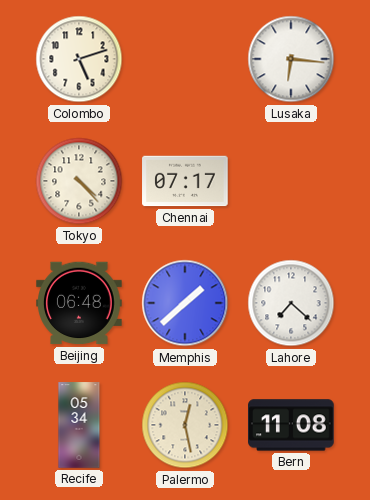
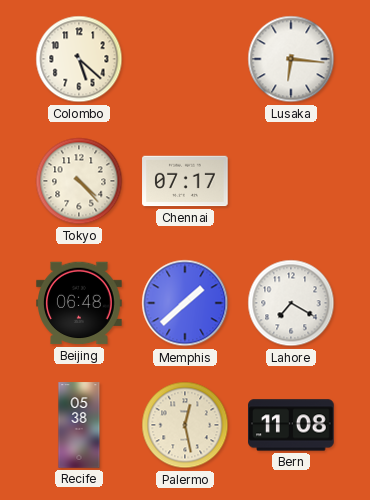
Colombo: 5:12 -> 5:22 (79, 59)
Lahore: 7:22 -> 7:20 (291, 303)
Recife: 05:34 -> 05:38 (79, 425)
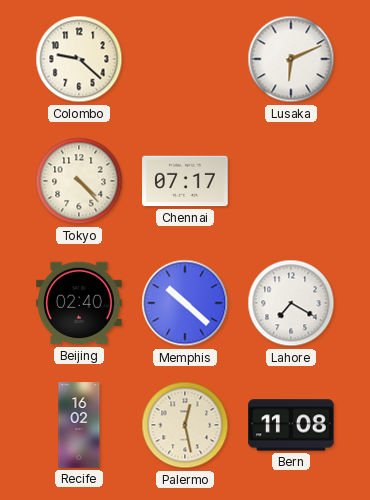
Colombo: 5:22 -> 9:22 (79, 59)
Lusaka: 6:16 -> 6:11 (291, 59)
Beijing: 06:48 -> 02:40 (79, 303)
Memphis: 1:38 -> 10:22 (185, 303)
Recife: 05:38 -> 16:02 (79, 425)
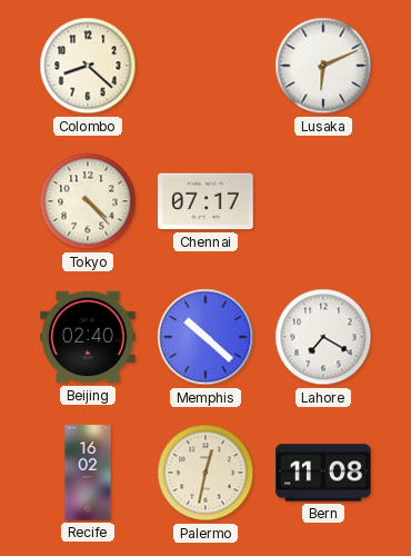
Colombo: 9:22 -> 8:22 (88, 66)
Palermo: 12:28 -> 12:32 (205, 473)
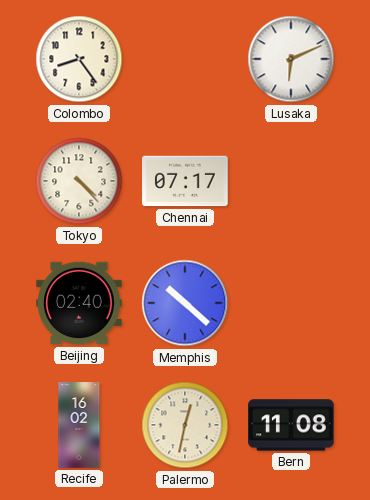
Colombo: 8:22 -> 8:24 (79, 59)
Lahore: 7:20 -> none (323, 337)
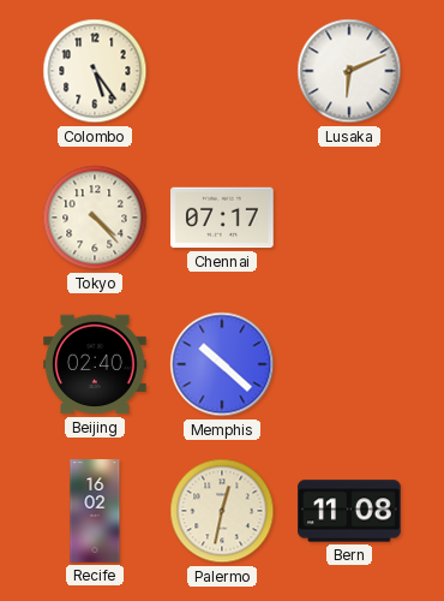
Colombo: 8:24 -> 5:24 (95, 71)
